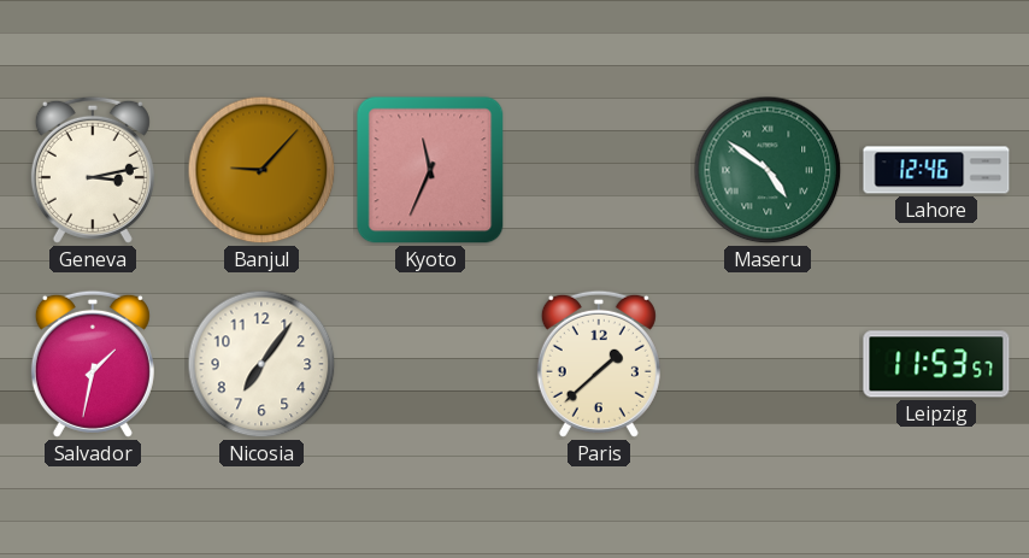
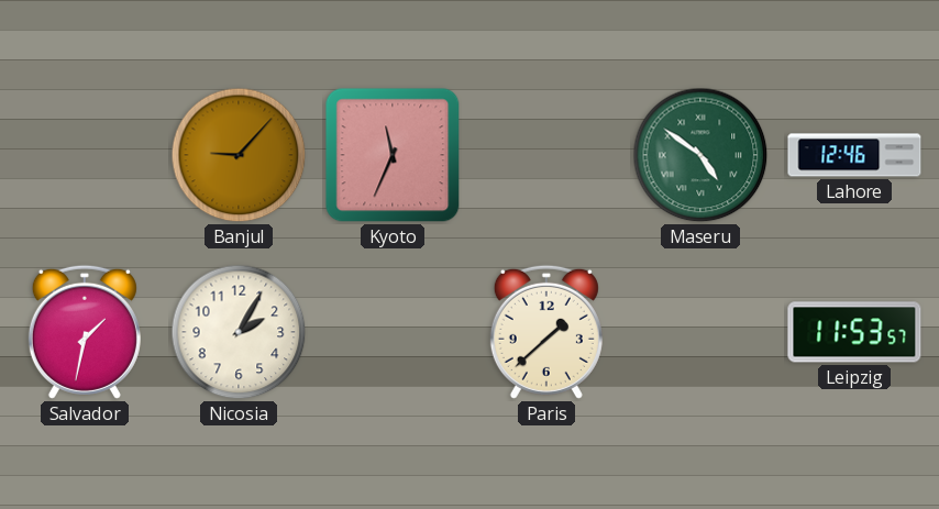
Geneva: 3:13 -> none (93, 170)
Nicosia: 7:06 -> 2:05 (239, 332)
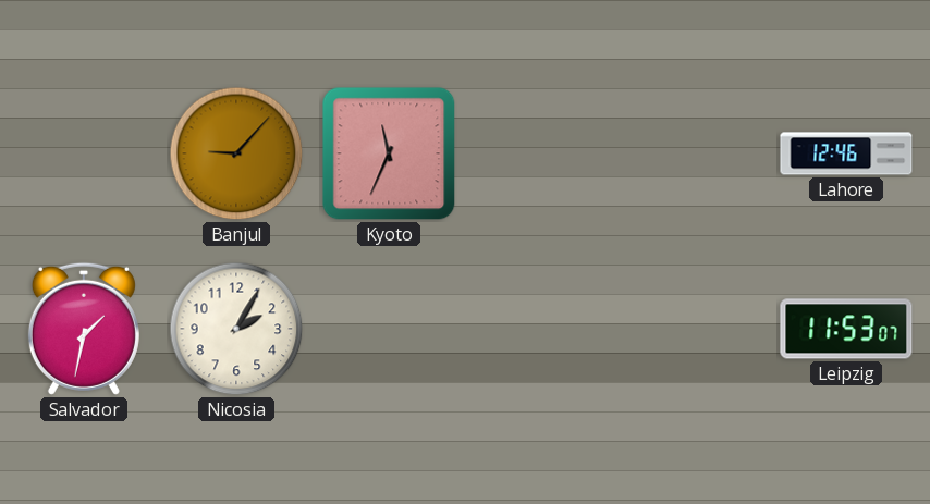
Maseru: 4:51 -> none (700, 155)
Paris: 1:38 -> none (546, 332)
Leipzig: 11:53:57 -> 11:53:07 (846, 329)
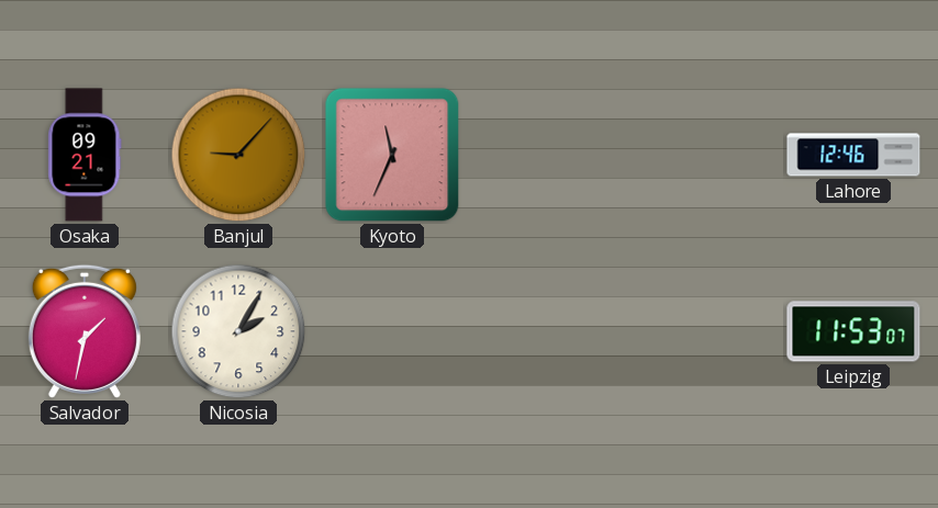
Osaka: none -> 09:21 (85, 155)
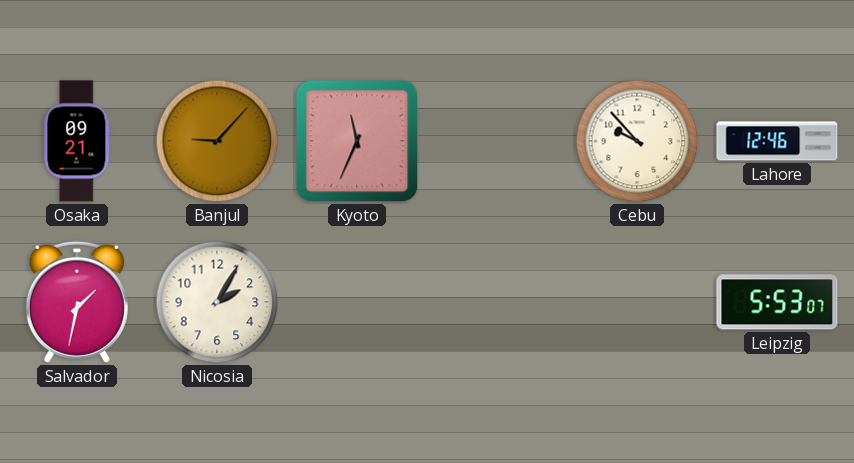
Cebu: none -> 9:53 (637, 141)
Leipzig: 11:53 -> 5:53 (777, 302)
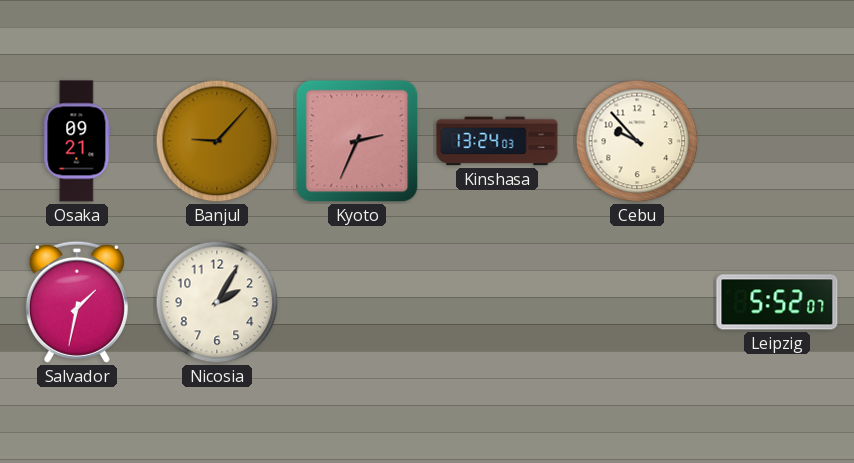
Kyoto: 11:34 -> 2:34 (357, 141)
Kinshasa: none -> 13:24 (497, 141)
Lahore: 12:46 -> none (777, 141)
Leipzig: 5:53 -> 5:52 (777, 302)
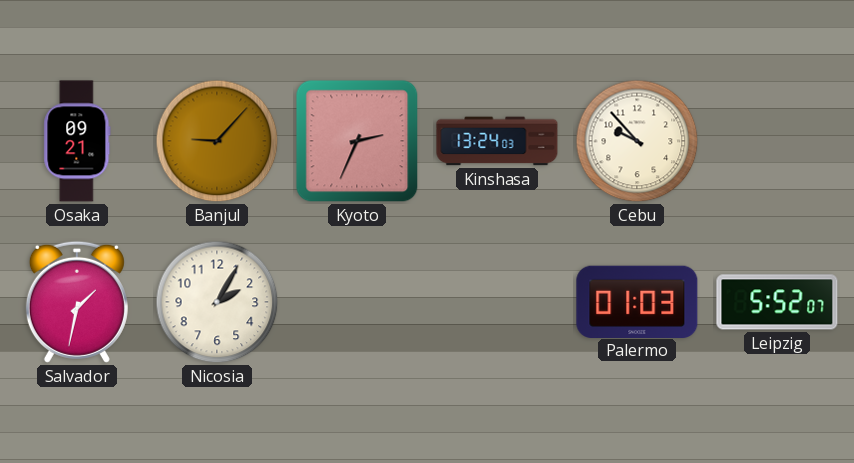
Palermo: none -> 01:03 (637, 301)
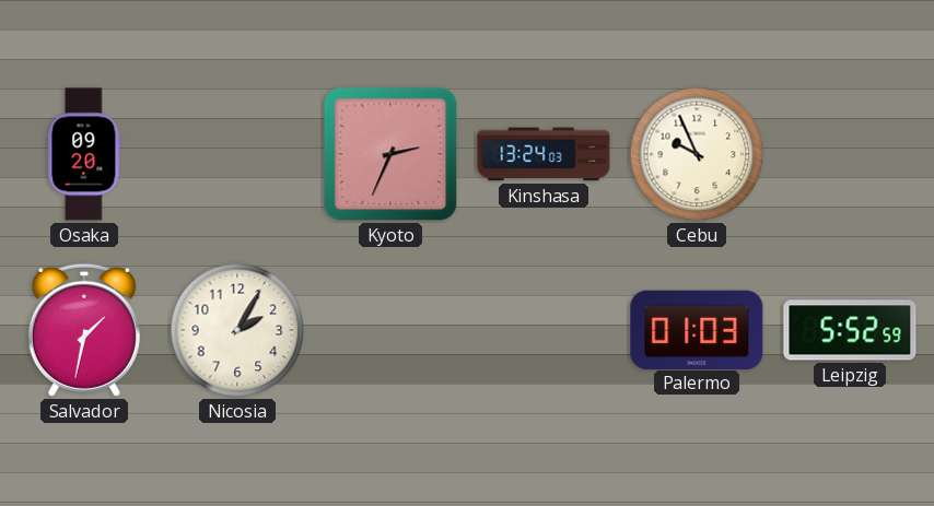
Osaka: 09:21 -> 09:20 (84, 154)
Banjul: 9:07 -> none (217, 141)
Cebu: 9:53 -> 9:56 (697, 154)
Leipzig: 5:52:07 -> 5:52:59 (850, 330)
